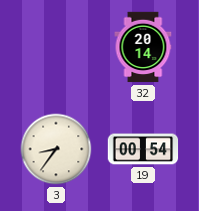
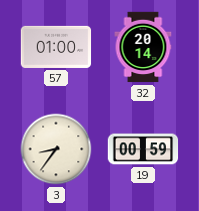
57: none -> 01:00 (56, 47)
19: 00:54 -> 00:59 (143, 149)
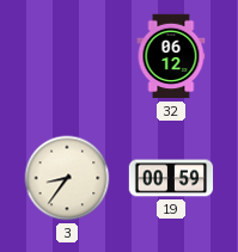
57: 01:00 -> none (56, 47)
32: 20:14 -> 06:12 (171, 56)
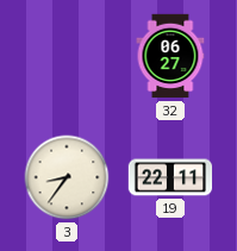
32: 06:12 -> 06:27 (170, 56)
19: 00:59 -> 22:11 (170, 177)
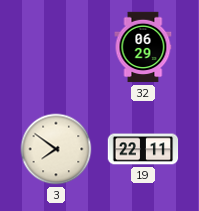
32: 06:27 -> 06:29 (143, 47)
3: 8:36 -> 7:51 (56, 149)
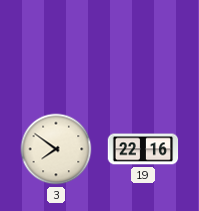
32: 06:29 -> none (143, 47)
19: 22:11 -> 22:16 (143, 149)
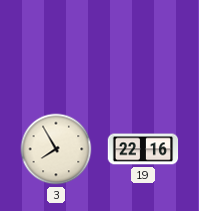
3: 7:51 -> 7:55 (56, 149)
